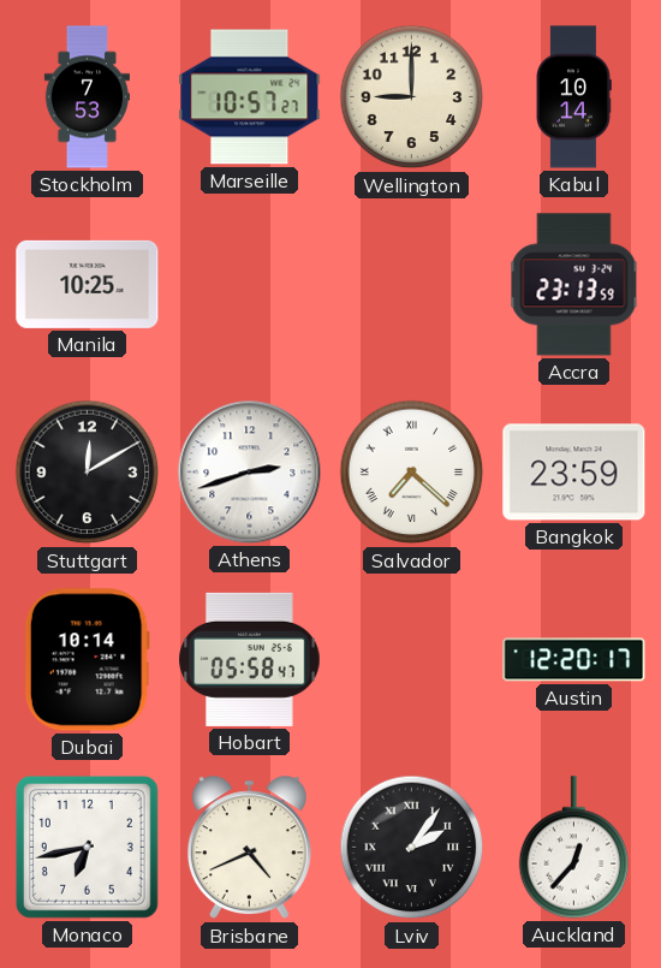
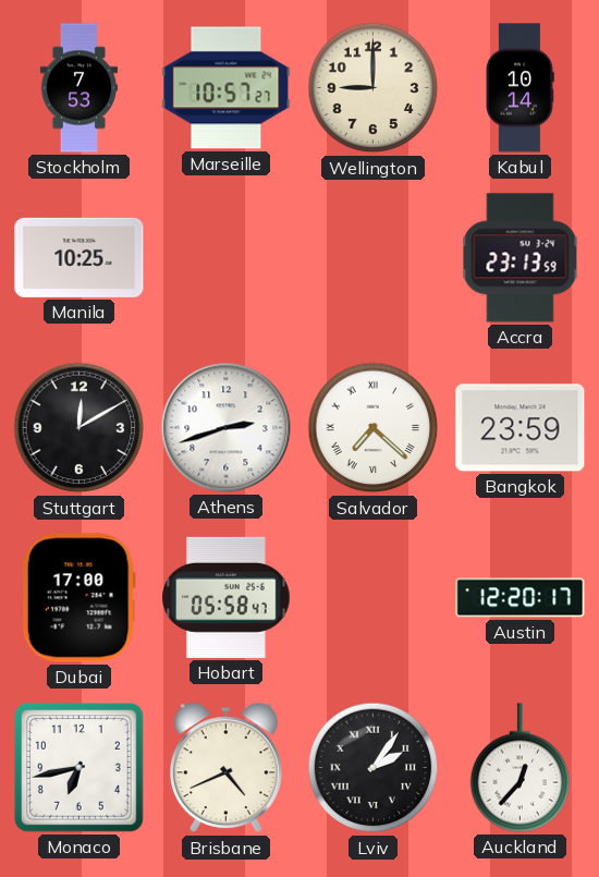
Dubai: 10:14 -> 17:00 (78, 598)
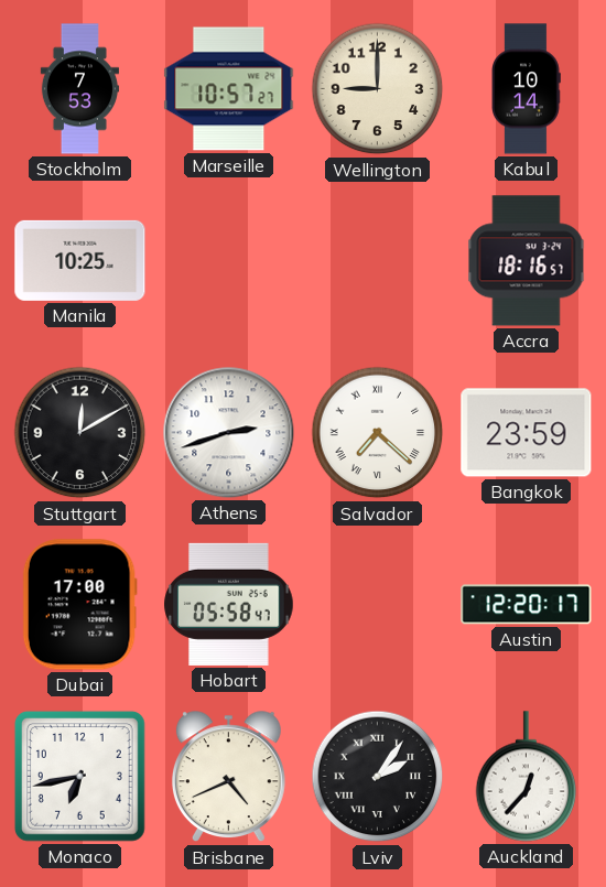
Accra: 23:13 -> 18:16 (527, 261)
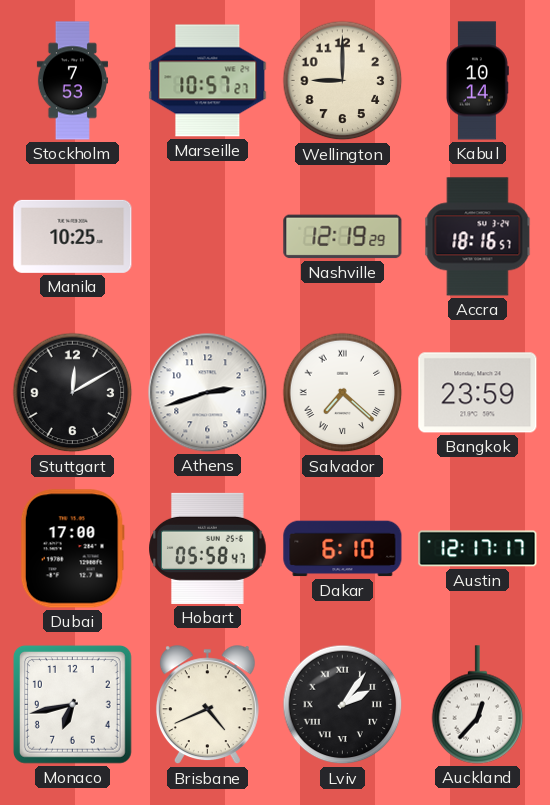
Nashville: none -> 12:19 (343, 237)
Dakar: none -> 6:10 (343, 549)
Austin: 12:20 -> 12:17 (478, 549)
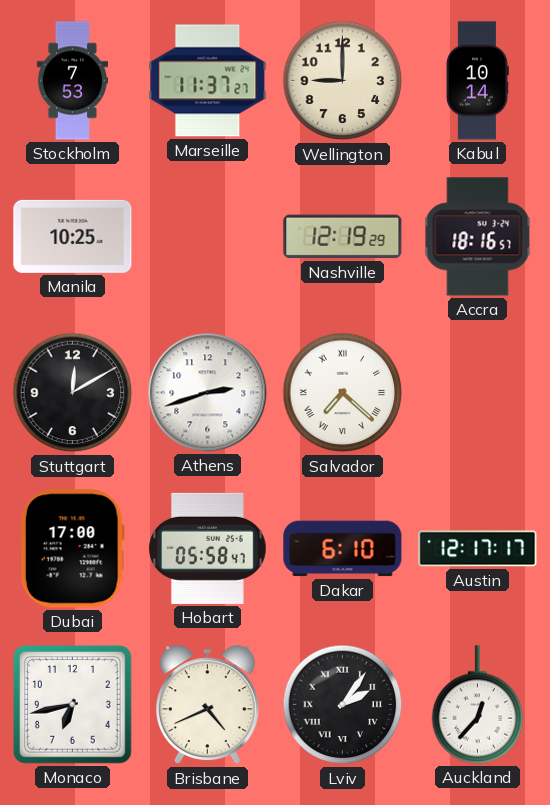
Marseille: 10:57 -> 11:37 (208, 81)
Bangkok: 23:59 -> none (478, 393)
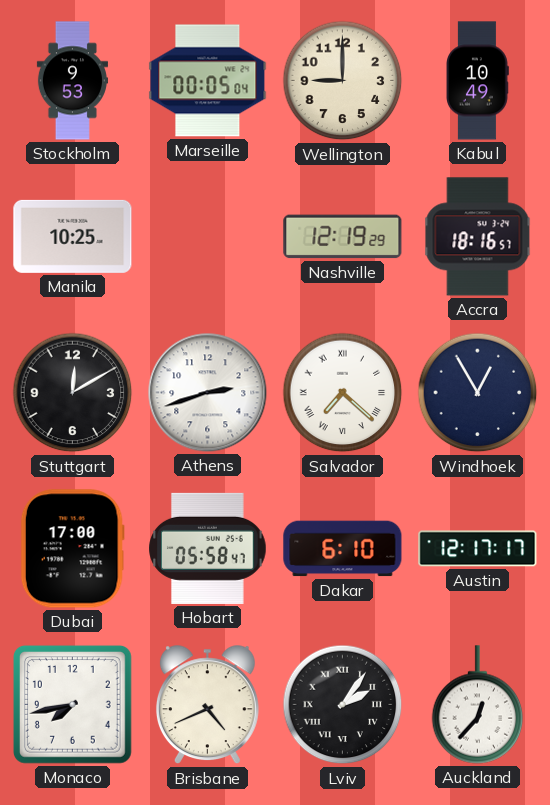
Stockholm: 7:53 -> 9:53 (72, 81)
Marseille: 11:37 -> 00:05 (208, 81)
Kabul: 10:14 -> 10:49 (478, 81)
Windhoek: none -> 12:55 (478, 393)
Monaco: 6:43 -> 7:43 (72, 704)
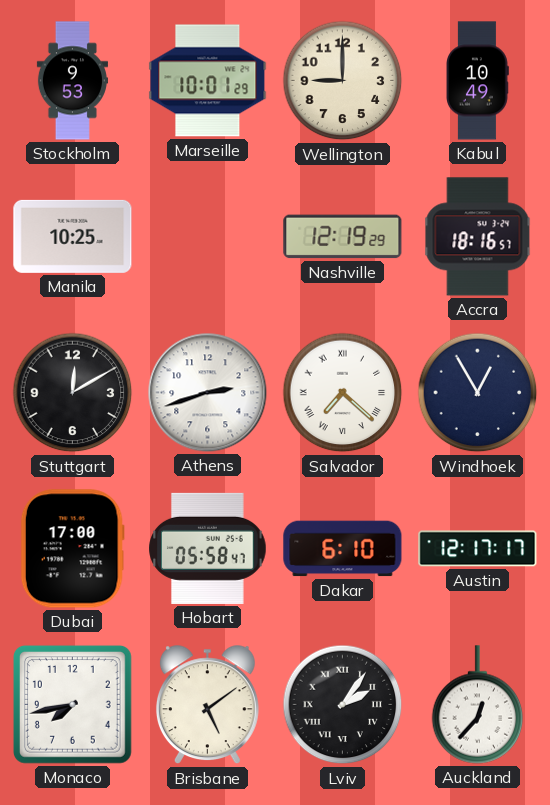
Marseille: 00:05 -> 10:01 (208, 81)
Brisbane: 4:41 -> 5:09 (207, 705)
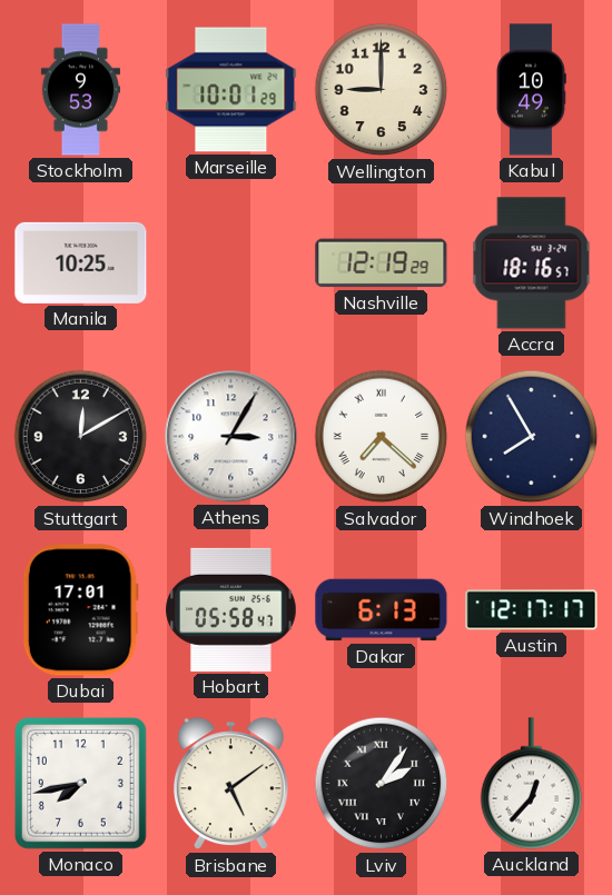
Athens: 2:42 -> 3:05 (231, 437)
Windhoek: 12:55 -> 7:55 (532, 437)
Dubai: 17:00 -> 17:01 (80, 610)
Dakar: 6:10 -> 6:13 (382, 610)
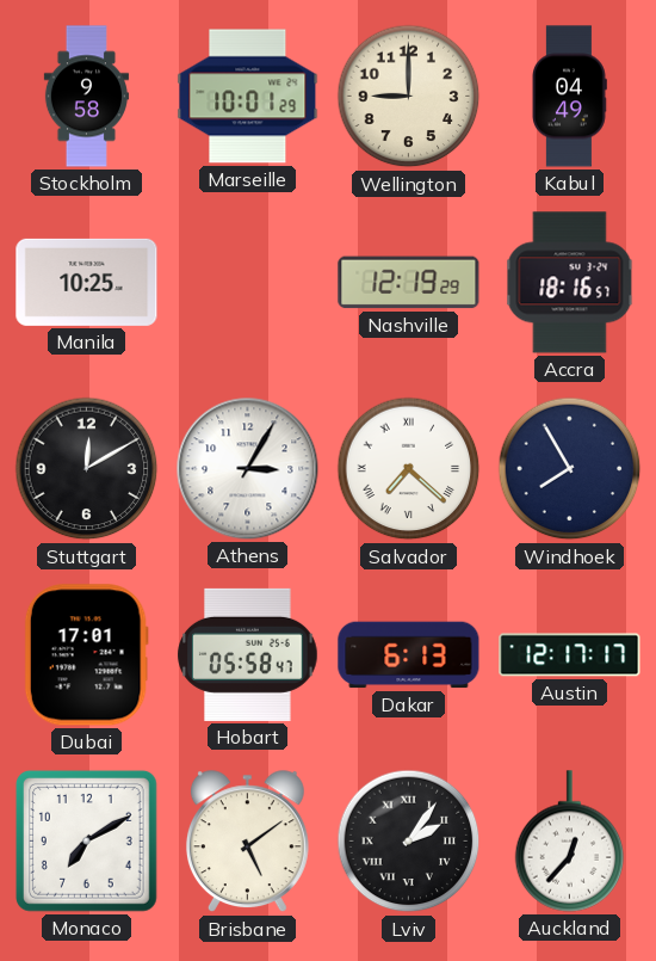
Stockholm: 9:53 -> 9:58 (86, 97)
Kabul: 10:49 -> 04:49 (570, 97)
Monaco: 7:43 -> 7:10 (86, 840)
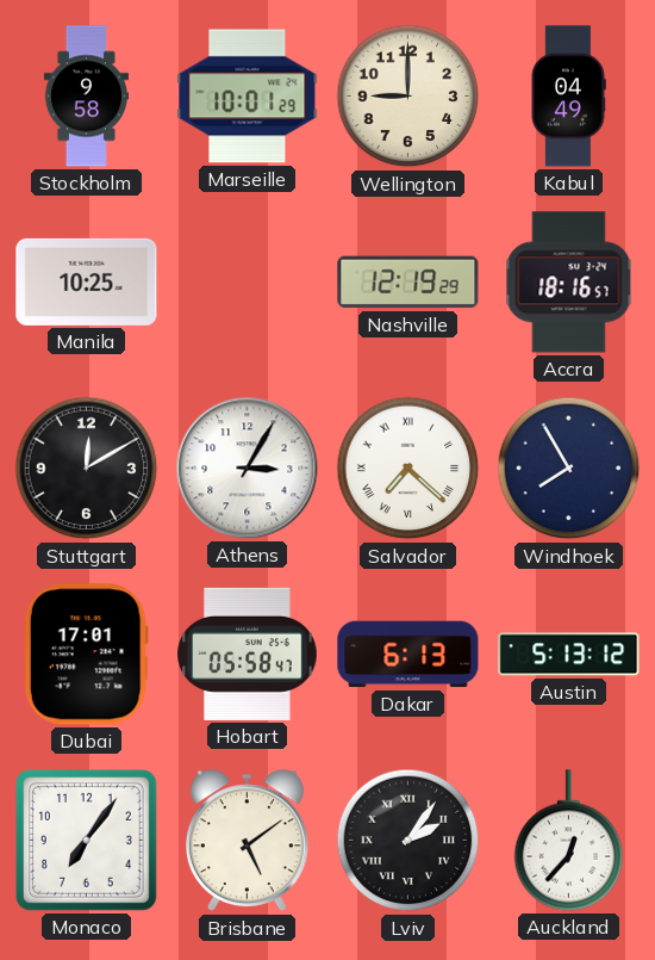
Austin: 12:17 -> 5:13 (569, 655)
Monaco: 7:10 -> 7:06 (86, 840)
